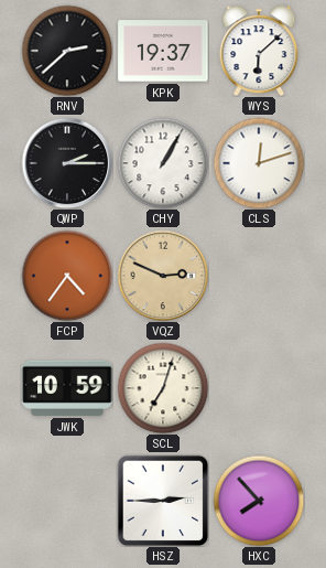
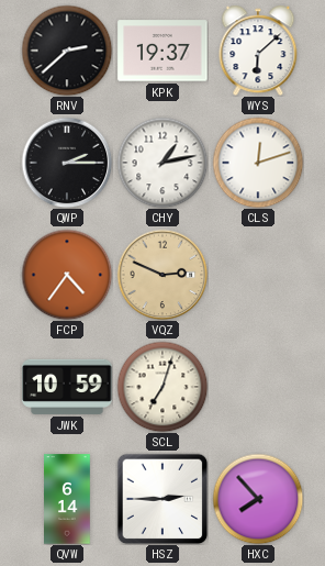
CHY: 1:05 -> 1:13 (162, 163)
QVW: none -> 6:14 (68, 499)
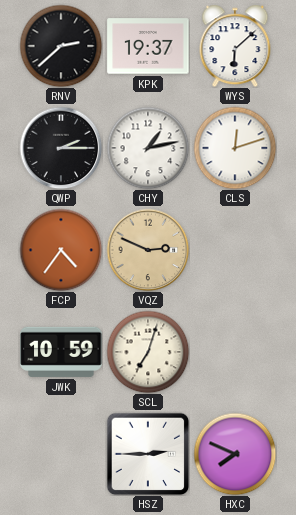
QVW: 6:14 -> none (68, 499)
HXC: 7:53 -> 7:49 (235, 454)
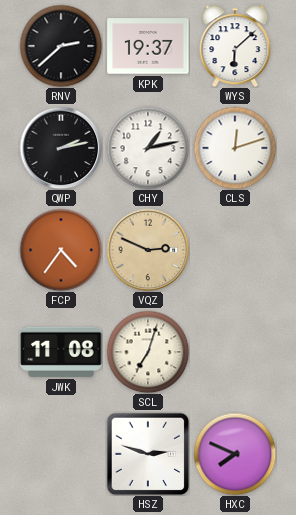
QWP: 2:15 -> 2:13 (61, 148)
JWK: 10:59 -> 11:08 (61, 352)
HSZ: 2:45 -> 2:48 (148, 454)
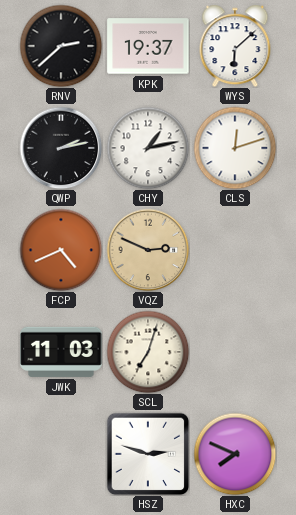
FCP: 4:36 -> 4:41 (61, 250)
JWK: 11:08 -> 11:03 (61, 352)
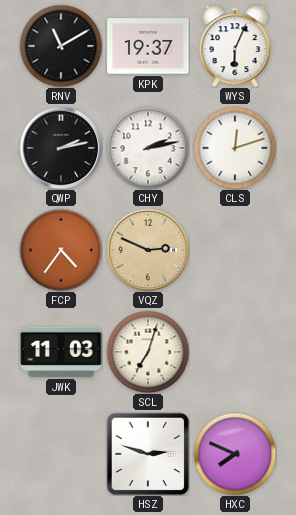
RNV: 2:38 -> 11:10 (61, 46)
WYS: 6:08 -> 6:04 (235, 46)
CHY: 1:13 -> 2:13 (148, 148)
FCP: 4:41 -> 4:36 (61, 250)
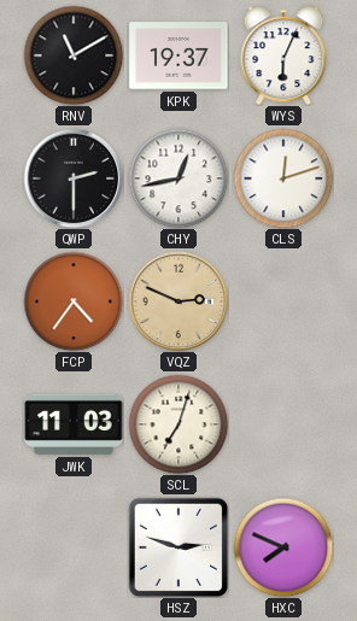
QWP: 2:13 -> 2:30 (74, 178)
CHY: 2:13 -> 12:43 (178, 178)
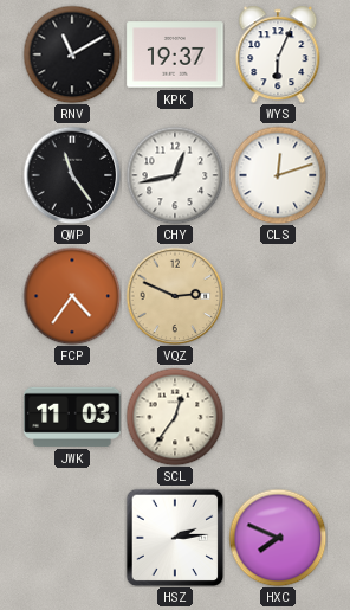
QWP: 2:30 -> 11:24 (72, 175)
SCL: 7:03 -> 12:36 (175, 417)
HSZ: 2:48 -> 2:14 (175, 538)
